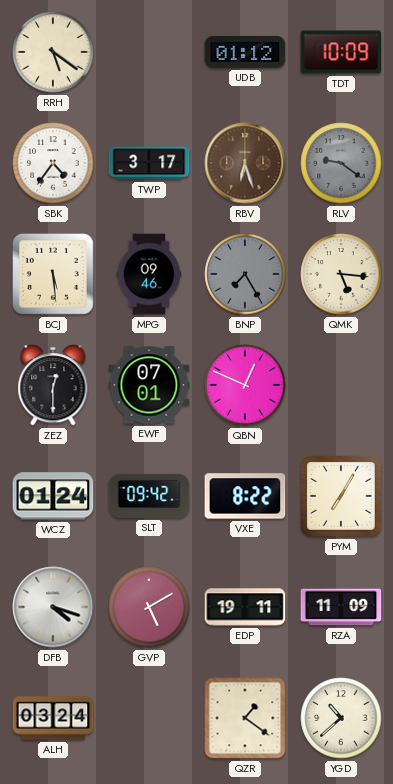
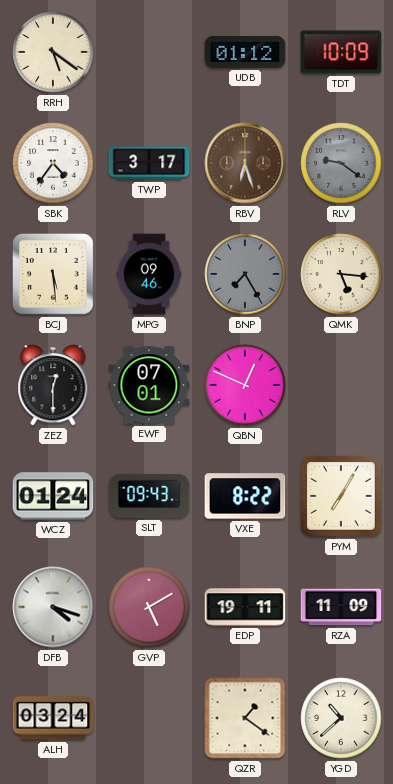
SLT: 09:42 -> 09:43 (149, 496)
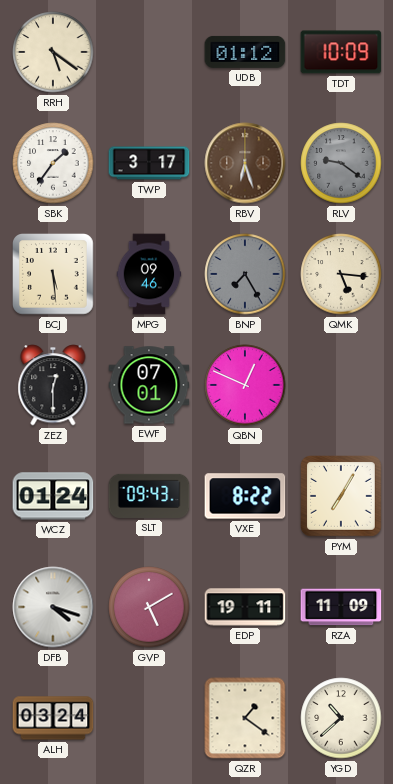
SBK: 4:36 -> 1:36 (53, 163)
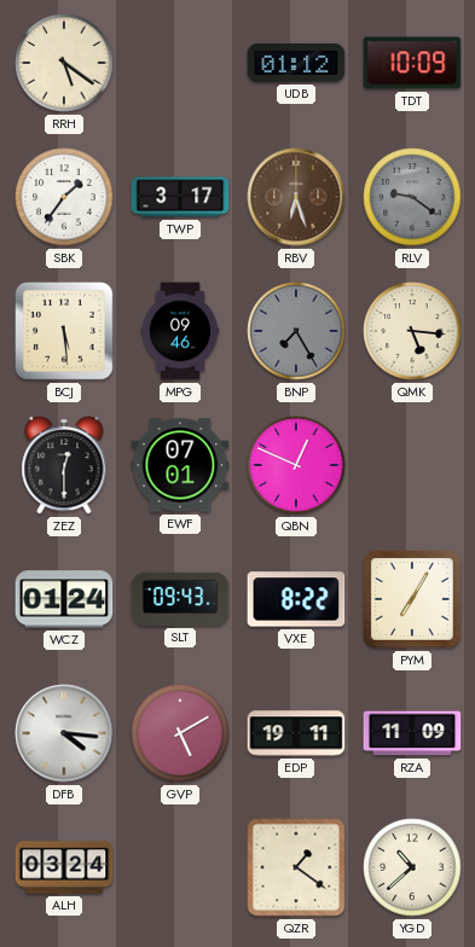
DFB: 4:18 -> 4:16 (64, 733)
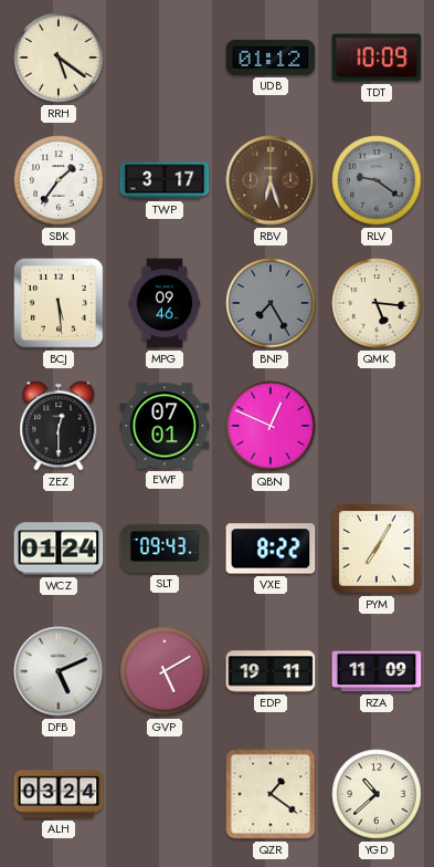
DFB: 4:16 -> 5:11 (59, 671)
